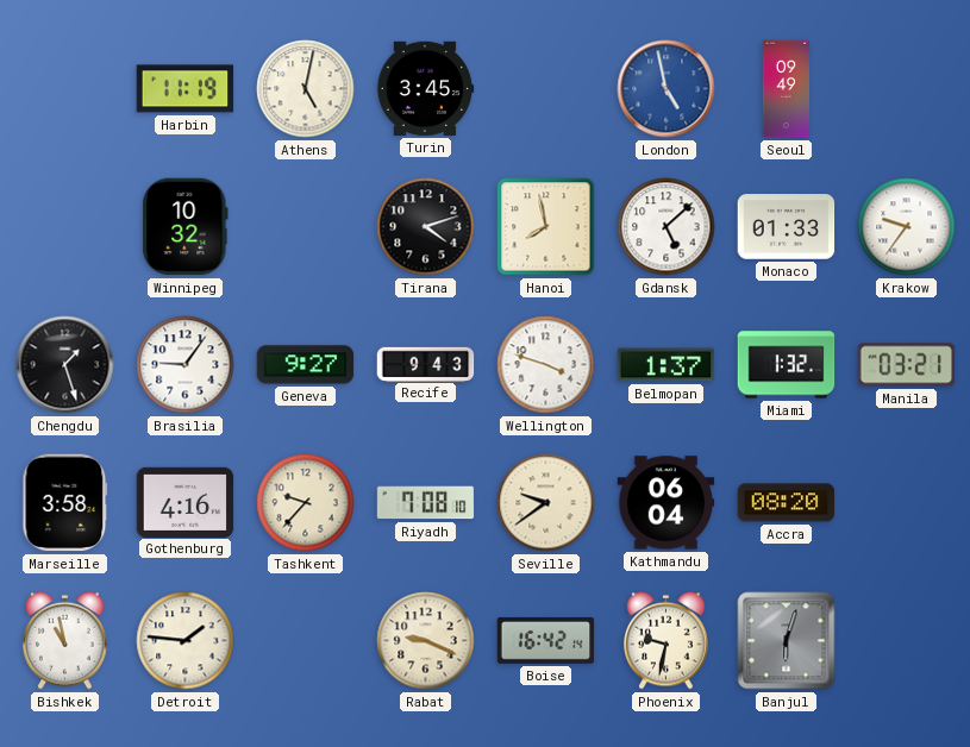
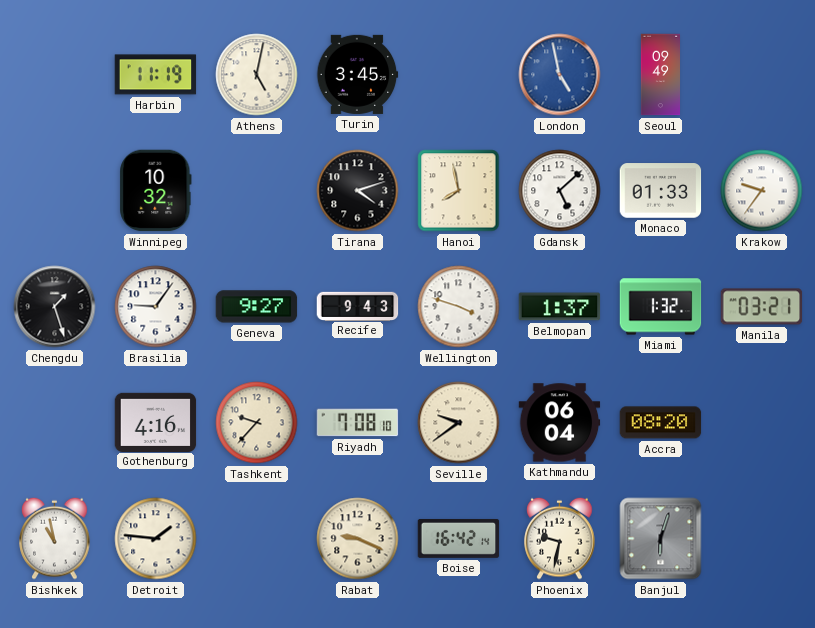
Marseille: 3:58 -> none (65, 503)
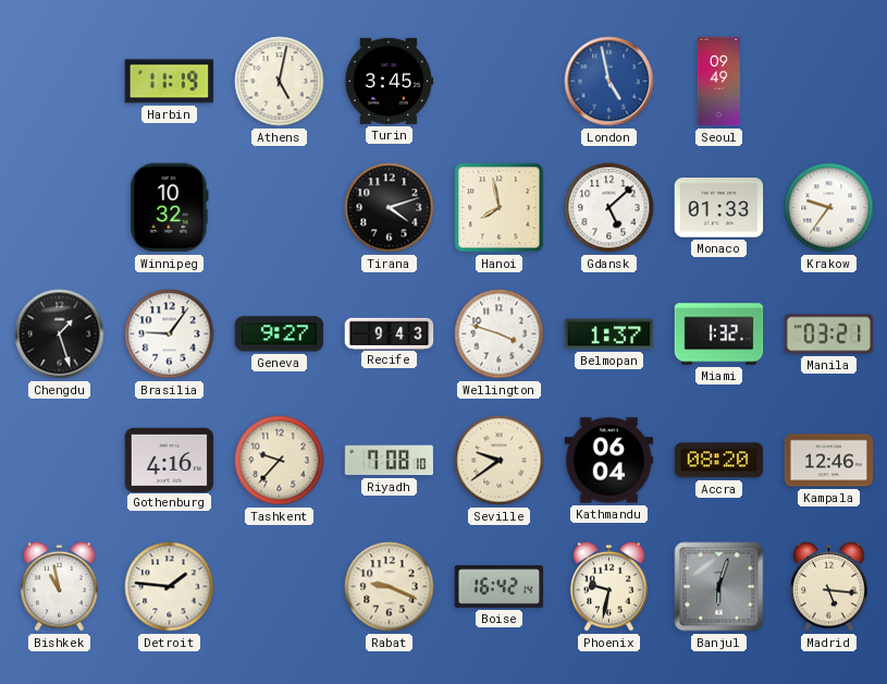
Kampala: none -> 12:46 (829, 461)
Madrid: none -> 5:16 (829, 586)
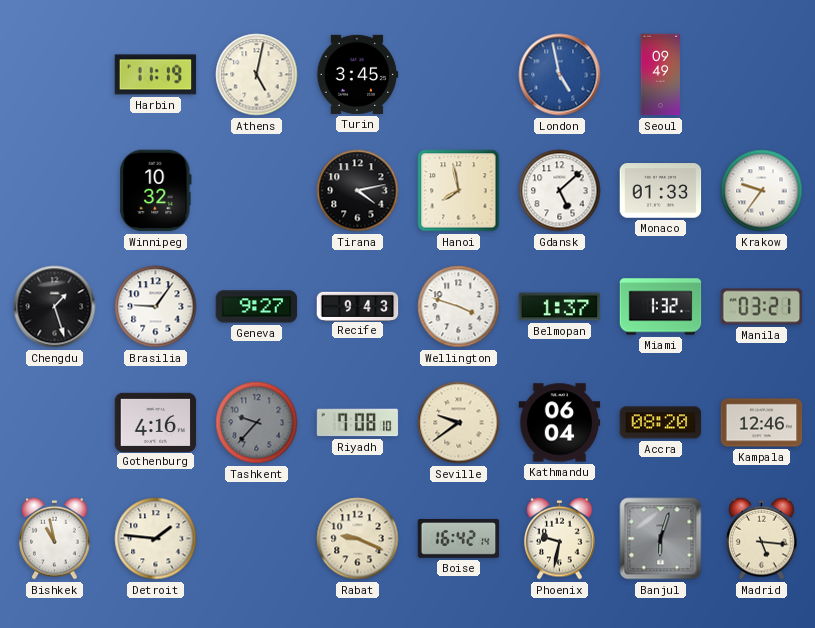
Tirana: 4:12 -> 4:13 (358, 191)
Tashkent dial: cream -> grey (257, 423)
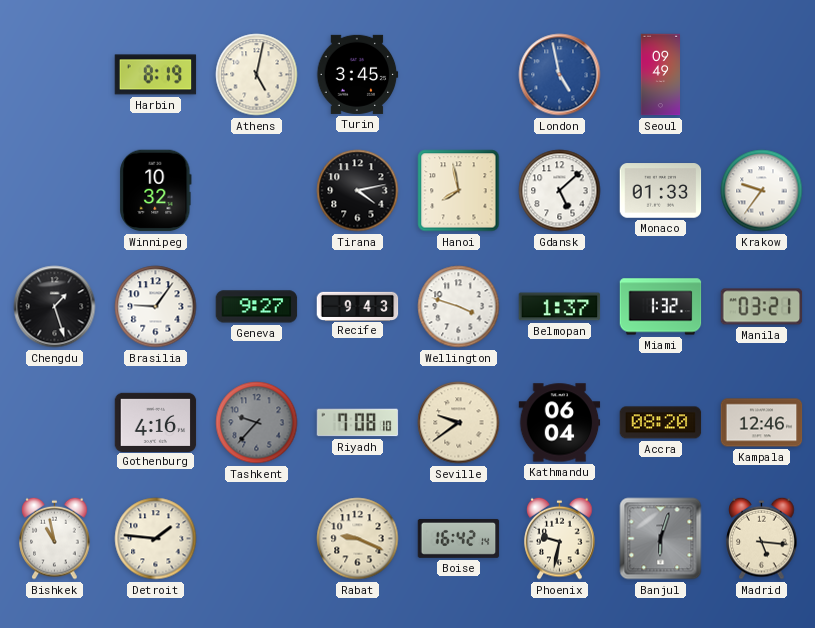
Harbin: 11:19 -> 8:19 (156, 75)
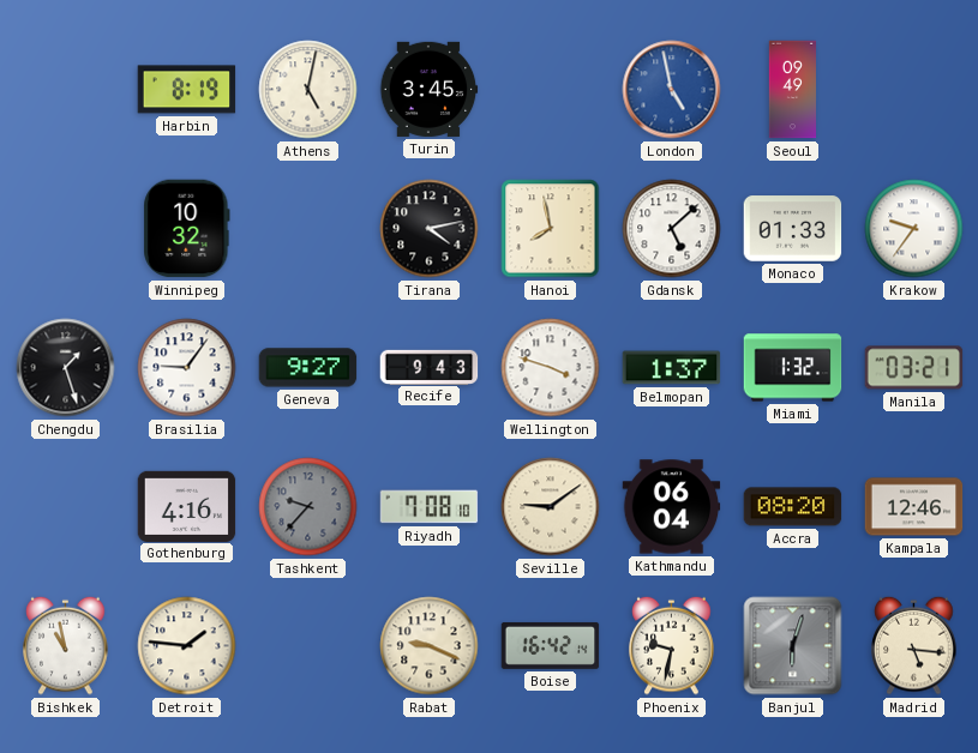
Seville: 9:39 -> 9:09 (551, 507)
